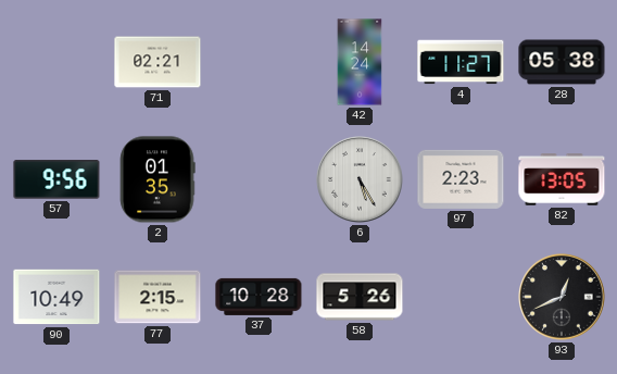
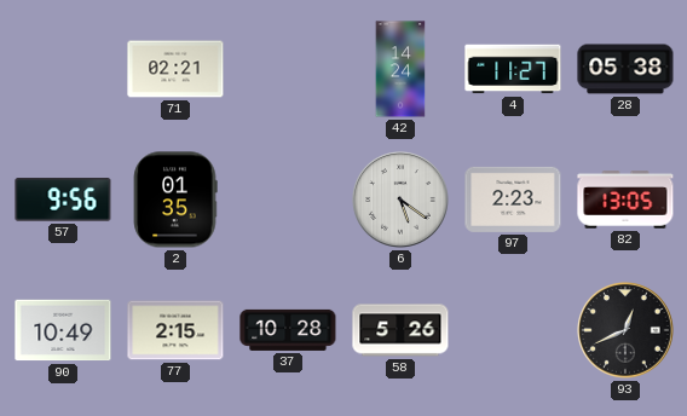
6: 5:25 -> 5:21 (400, 200)
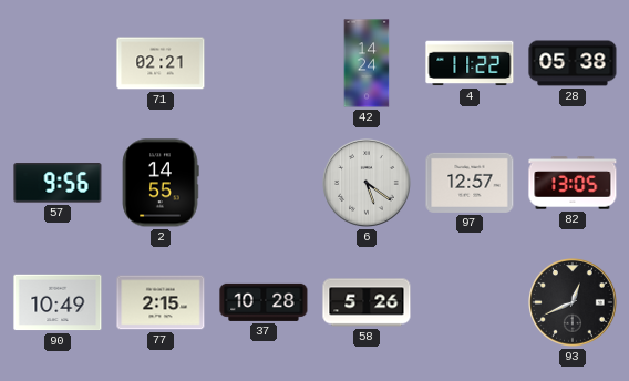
4: 11:27 -> 11:22 (470, 63)
2: 01:35 -> 14:55 (161, 183)
97: 2:23 -> 12:57 (470, 183)
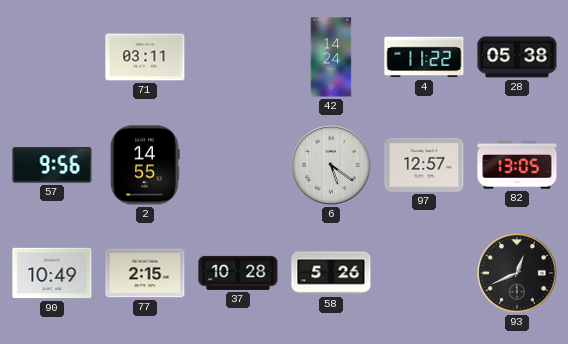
71: 02:21 -> 03:11 (145, 57)
